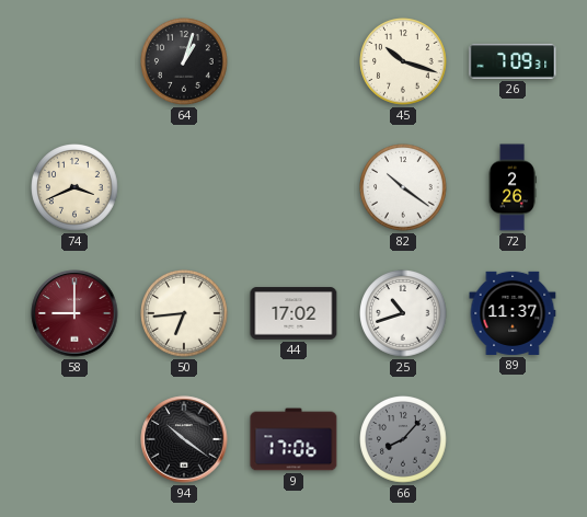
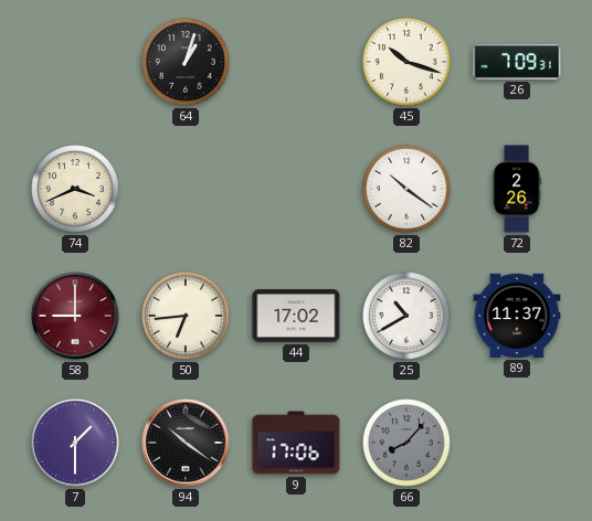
25: 10:42 -> 10:40 (406, 316)
7: none -> 1:30 (75, 443)
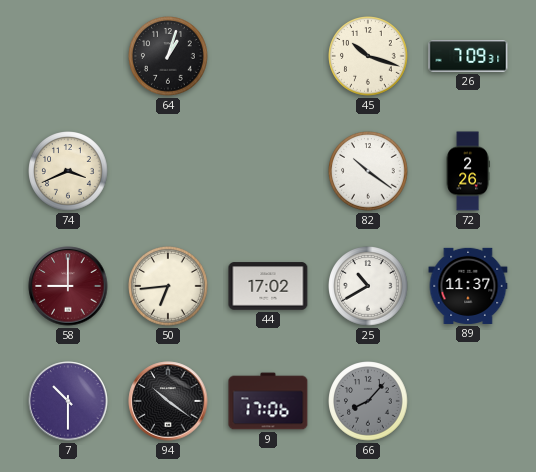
7: 1:30 -> 10:30 (68, 401)
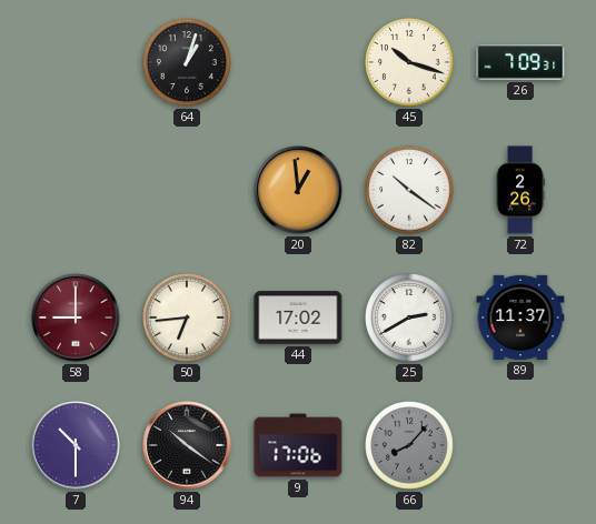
74: 3:41 -> none (68, 171)
20: none -> 12:59 (298, 190)
25: 10:40 -> 2:40 (409, 318)
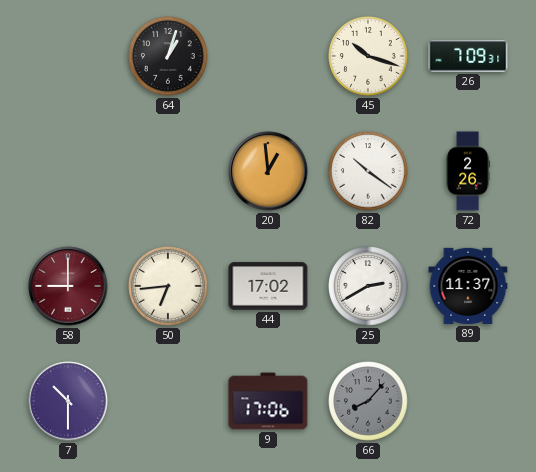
94: 10:21 -> none (187, 445)
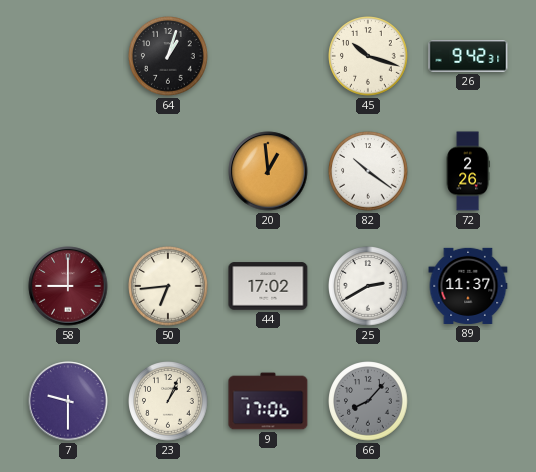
26: 7:09 -> 9:42 (468, 57)
7: 10:30 -> 9:30 (68, 401)
23: none -> 1:04 (168, 401)
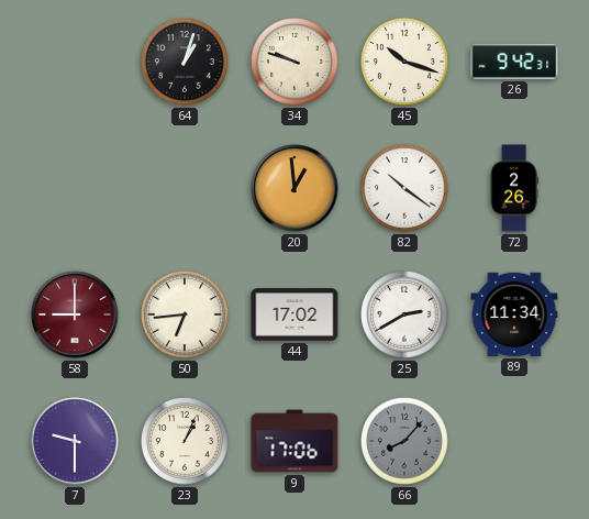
34: none -> 9:48 (294, 62)
89: 11:37 -> 11:34 (514, 314)
